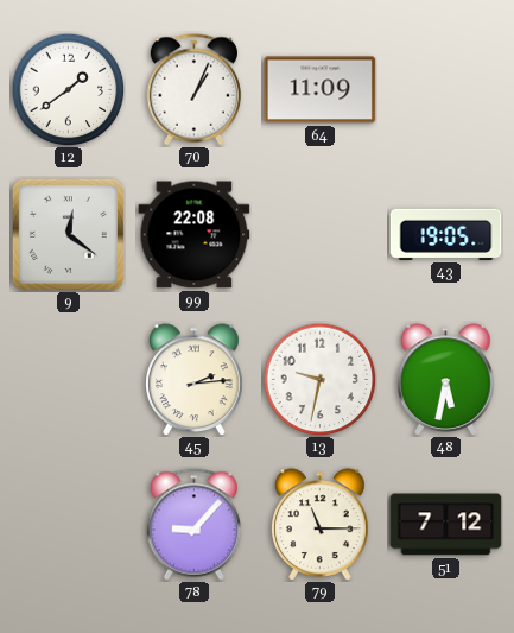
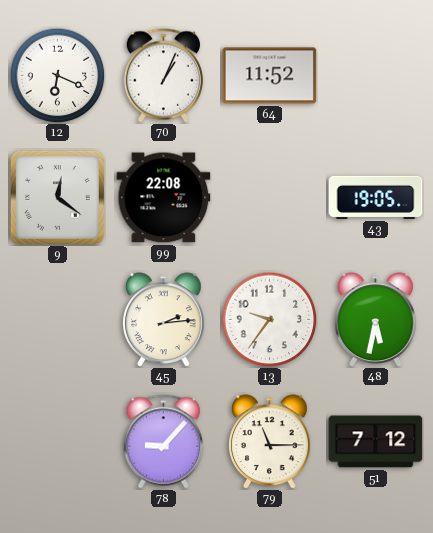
12: 1:39 -> 6:19 (57, 75)
64: 11:09 -> 11:52 (270, 76)
13: 9:32 -> 9:36 (269, 319)
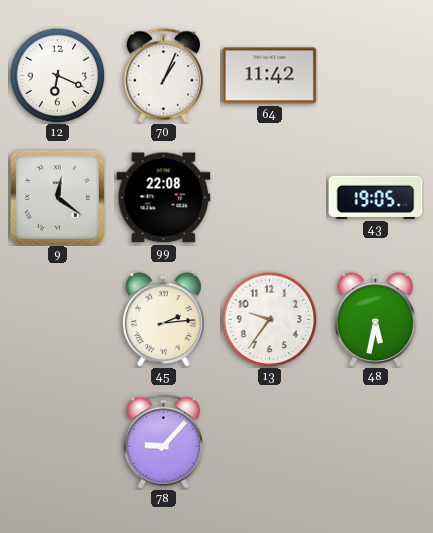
64: 11:52 -> 11:42 (270, 76)
79: 11:15 -> none (270, 441)
51: 7:12 -> none (376, 442)
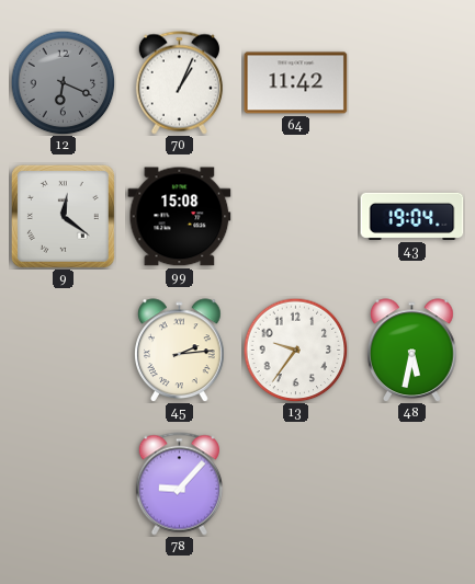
12 dial: white -> grey (63, 82)
99: 22:08 -> 15:08 (180, 217)
43: 19:05 -> 19:04 (412, 216)
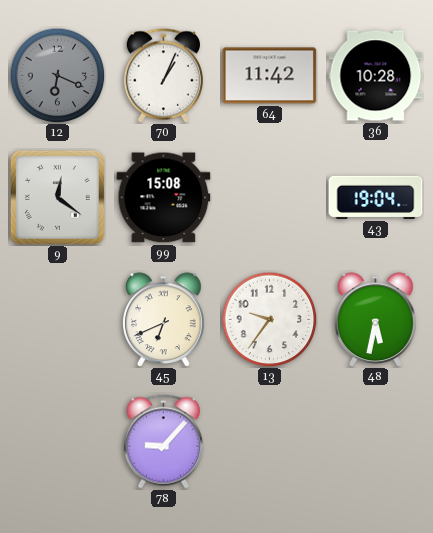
36: none -> 10:28 (376, 76)
45: 2:14 -> 6:41 (164, 319)
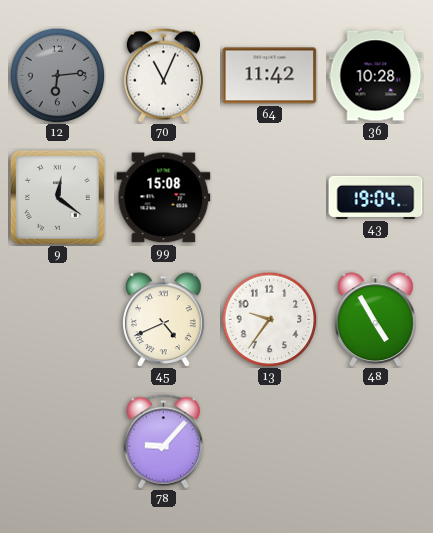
12: 6:19 -> 6:14 (57, 75)
70: 1:04 -> 11:04 (163, 76)
45: 6:41 -> 4:41 (164, 319)
48: 5:32 -> 4:55 (376, 319)
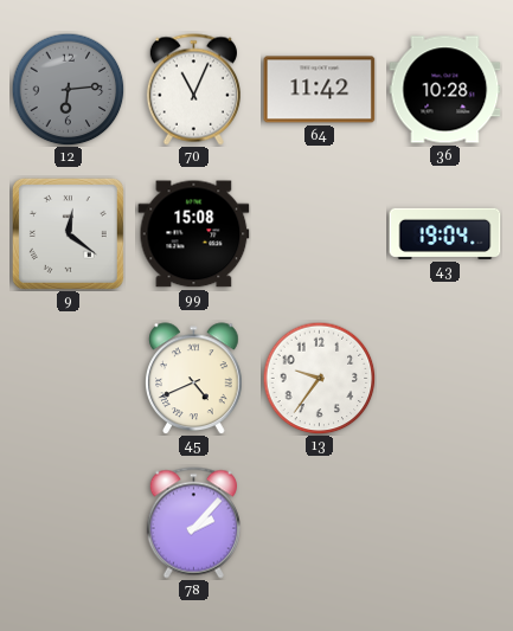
48: 4:55 -> none (376, 319)
78: 9:07 -> 2:07 (193, 523)
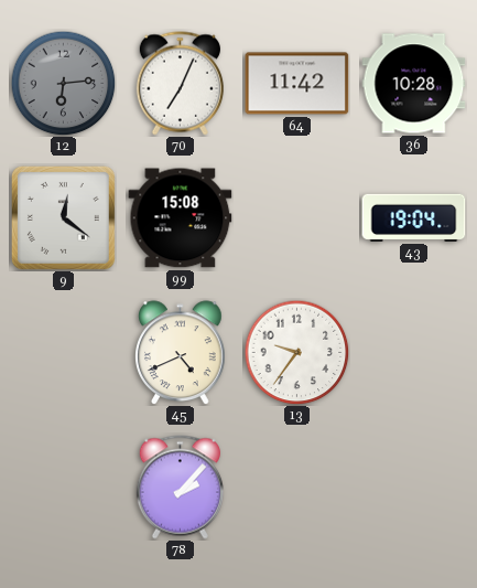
70: 11:04 -> 7:04 (180, 84)
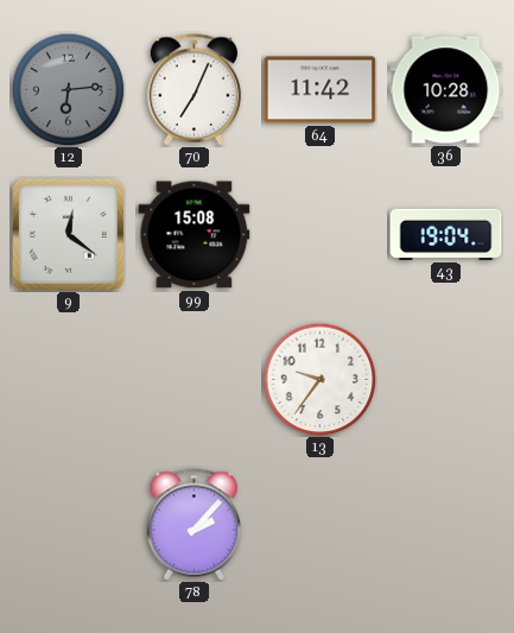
45: 4:41 -> none (181, 352)
